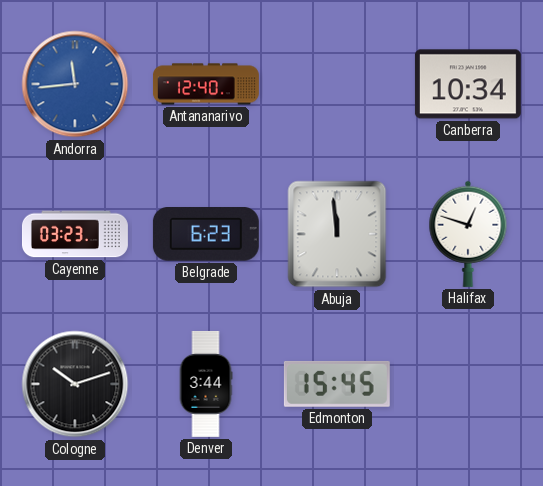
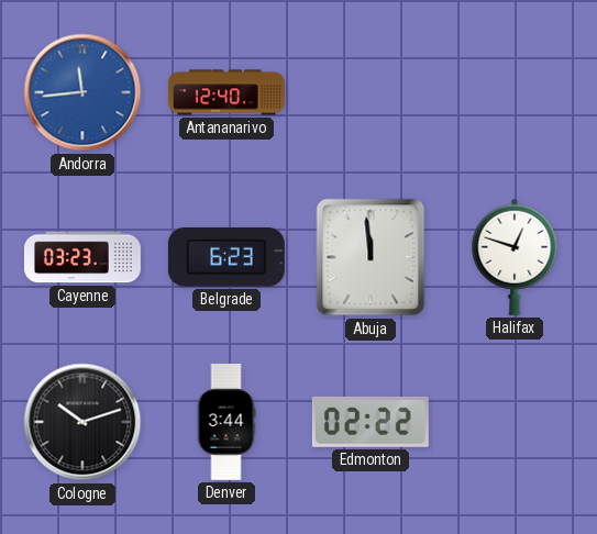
Canberra: 10:34 -> none (468, 84)
Edmonton: 15:45 -> 02:22 (371, 422)
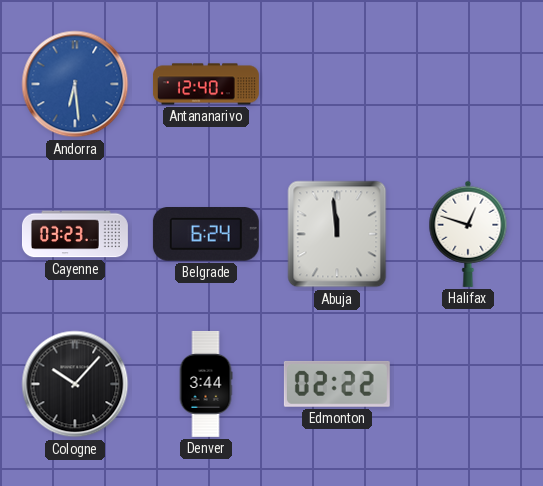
Andorra: 11:44 -> 6:29 (75, 84)
Belgrade: 6:23 -> 6:24 (206, 235)
Cologne: 10:12 -> 10:07 (75, 384)
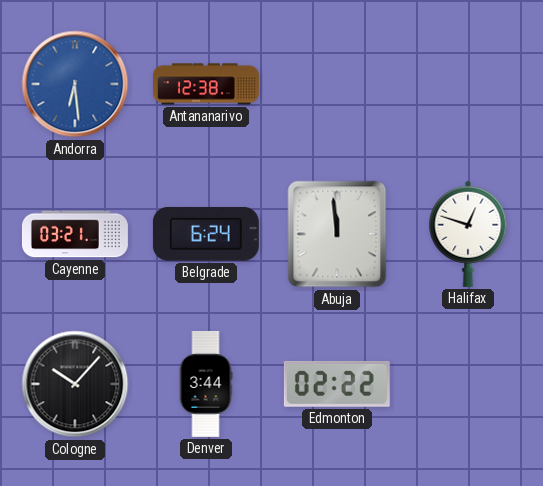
Antananarivo: 12:40 -> 12:38 (206, 84)
Cayenne: 03:23 -> 03:21 (75, 234)
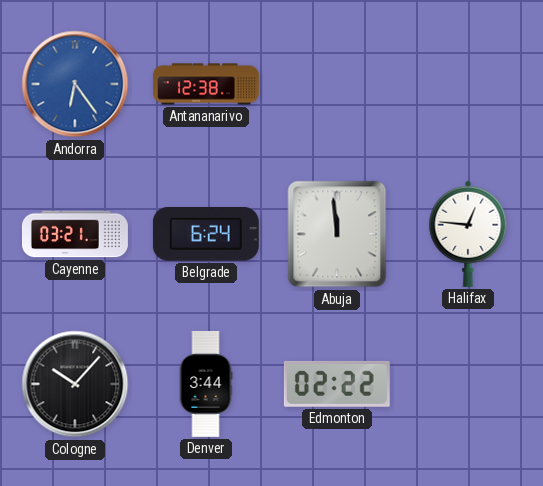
Andorra: 6:29 -> 6:24 (75, 84)
Halifax: 12:48 -> 12:46 (468, 234)
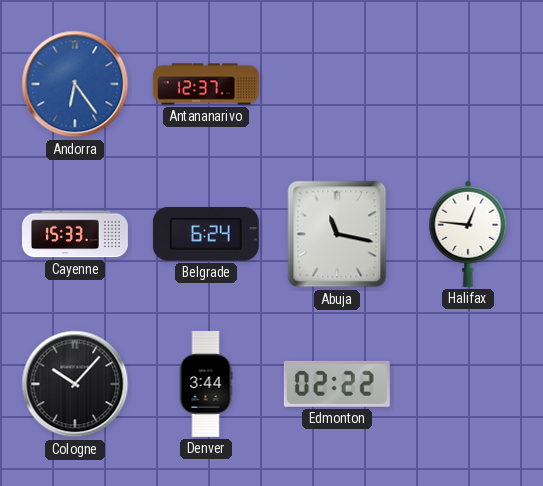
Antananarivo: 12:38 -> 12:37 (206, 84)
Cayenne: 03:21 -> 15:33 (75, 234)
Abuja: 11:59 -> 11:17 (337, 234)
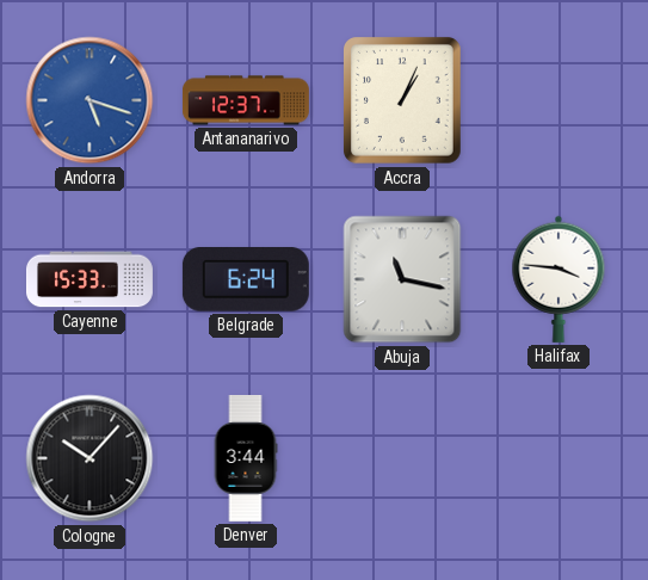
Andorra: 6:24 -> 5:18 (90, 100)
Accra: none -> 1:04 (403, 101)
Halifax: 12:46 -> 3:46 (558, 279)
Edmonton: 02:22 -> none (337, 384)
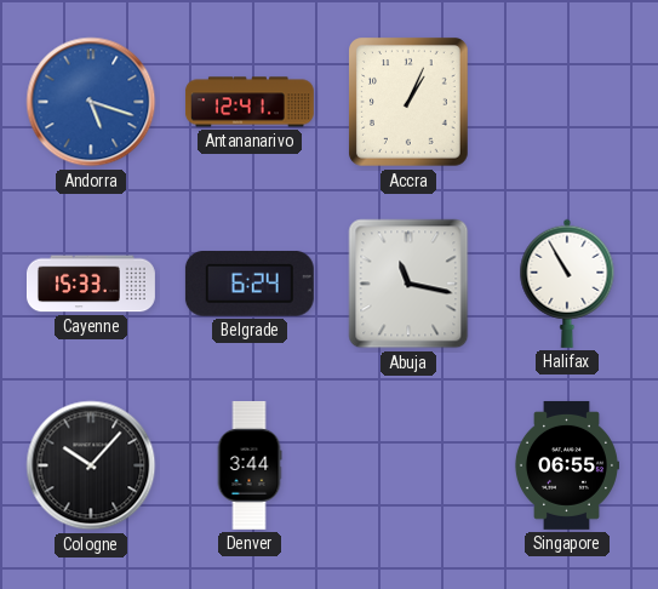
Antananarivo: 12:37 -> 12:41 (250, 102)
Halifax: 3:46 -> 10:55 (567, 284)
Singapore: none -> 06:55 (567, 465)
